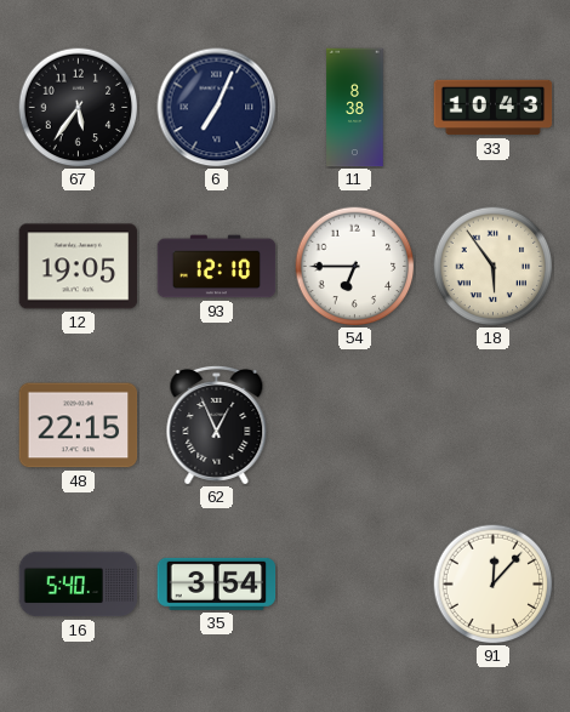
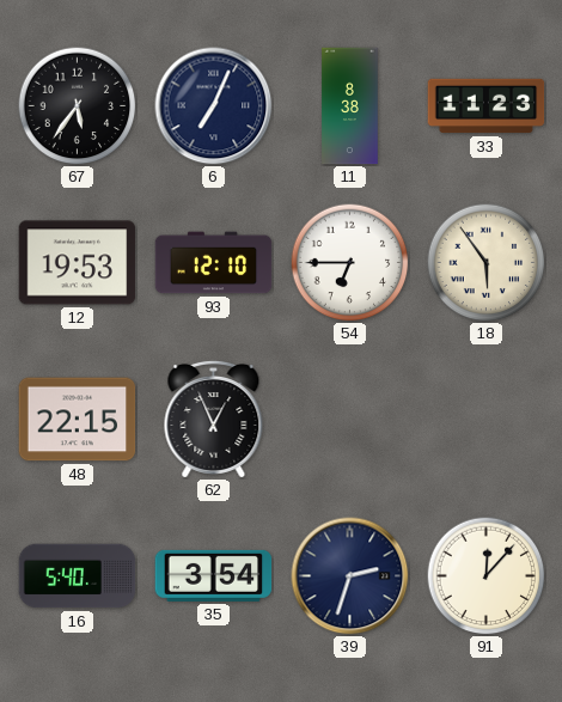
33: 10:43 -> 11:23 (487, 106)
12: 19:05 -> 19:53 (78, 263)
39: none -> 2:33 (350, 576)
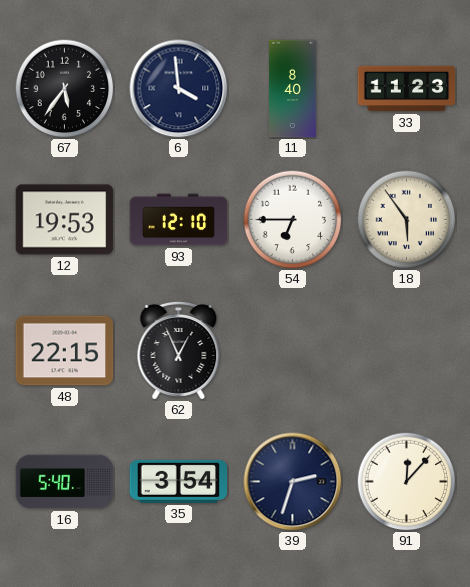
6: 7:04 -> 3:59 (179, 89)
11: 8:38 -> 8:40 (293, 89)
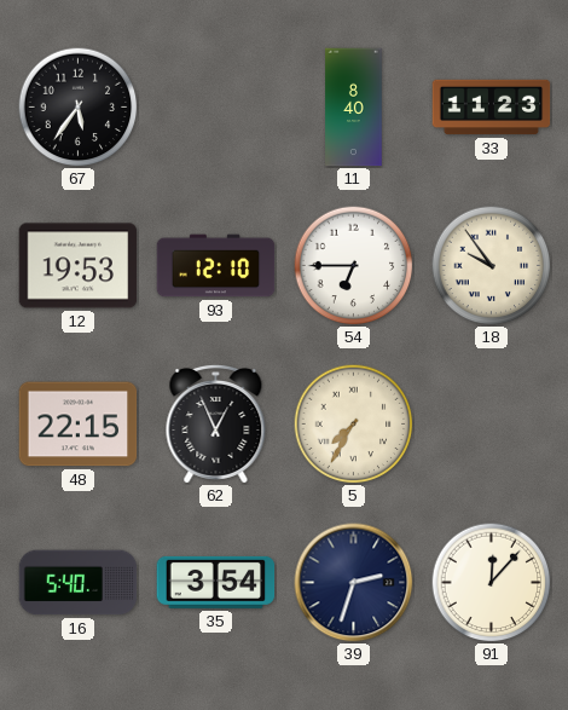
6: 3:59 -> none (179, 89)
18: 5:54 -> 9:54 (492, 266)
5: none -> 7:35 (354, 425)
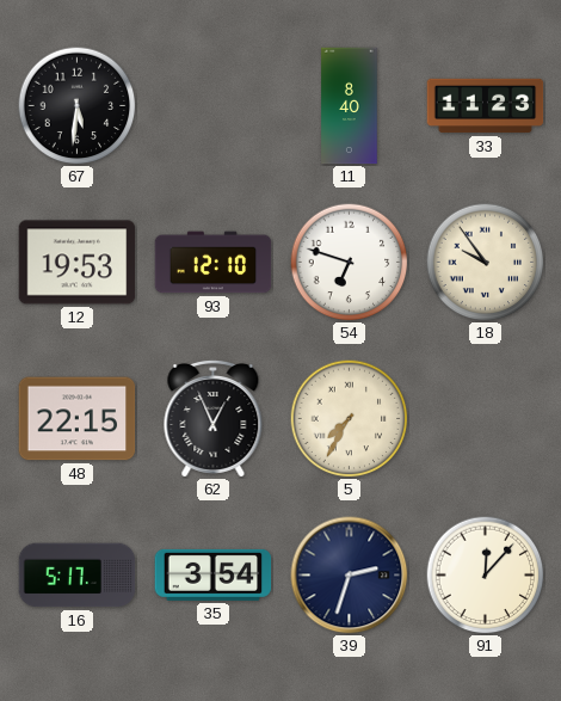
67: 5:36 -> 5:31 (78, 106)
54: 6:45 -> 6:48 (350, 263)
16: 5:40 -> 5:17 (78, 576)
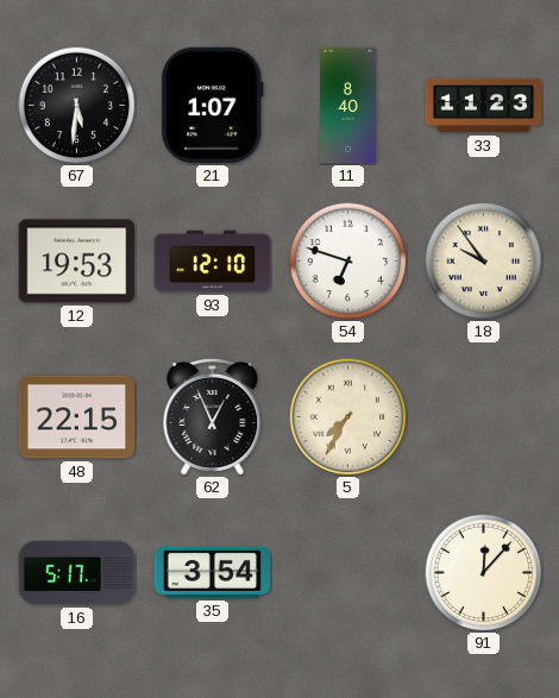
21: none -> 1:07 (213, 106)
39: 2:33 -> none (350, 576)
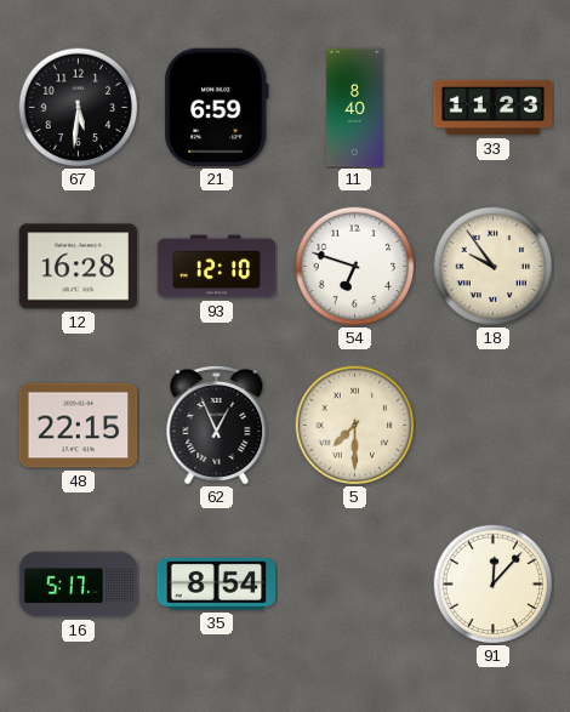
21: 1:07 -> 6:59 (217, 108)
12: 19:53 -> 16:28 (79, 267)
5: 7:35 -> 7:30 (355, 426)
35: 3:54 -> 8:54 (217, 583)
